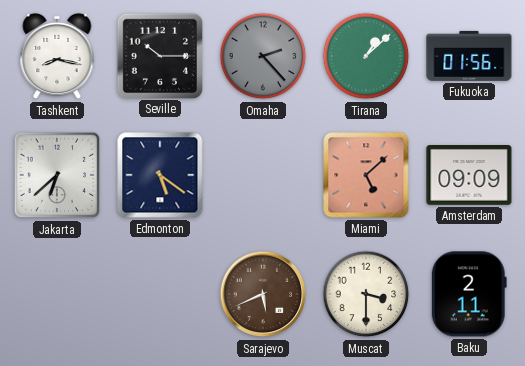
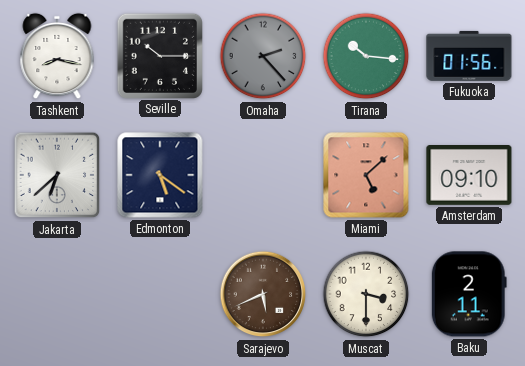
Tirana: 1:08 -> 10:16 (366, 56)
Amsterdam: 09:09 -> 09:10 (469, 176)
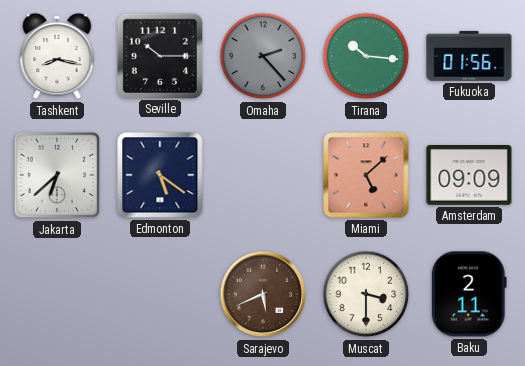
Amsterdam: 09:10 -> 09:09 (469, 176)
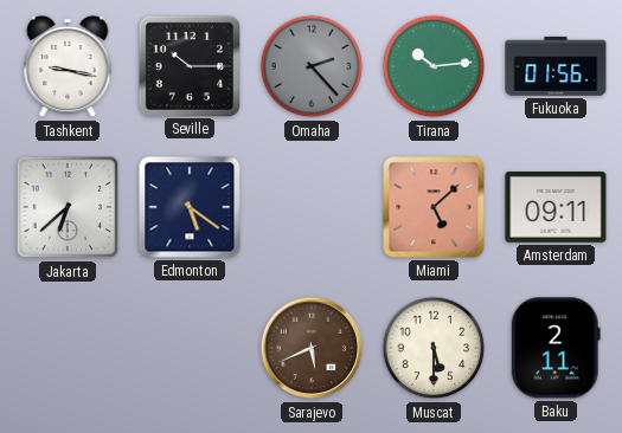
Tashkent: 8:17 -> 9:17 (68, 66)
Tirana: 10:16 -> 10:14 (434, 66)
Amsterdam: 09:09 -> 09:11 (556, 208)
Muscat: 3:30 -> 5:30 (434, 348)
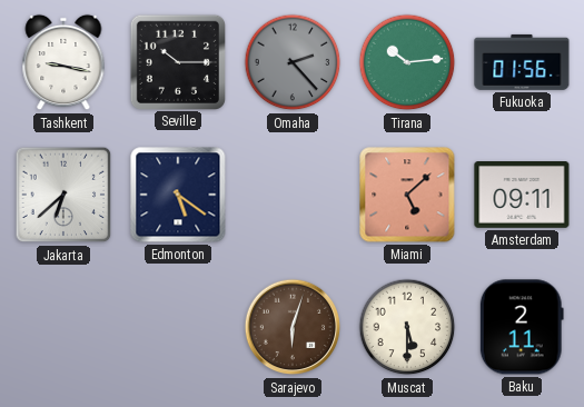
Sarajevo: 5:41 -> 6:03 (293, 327)
